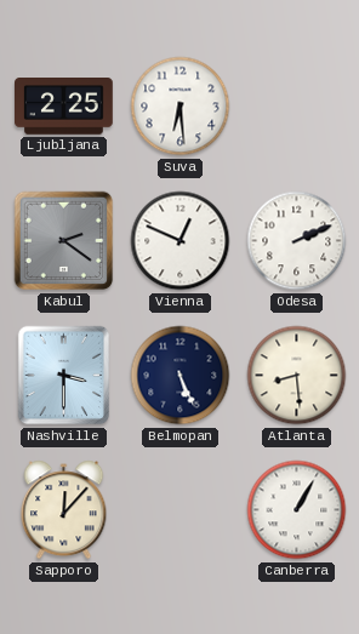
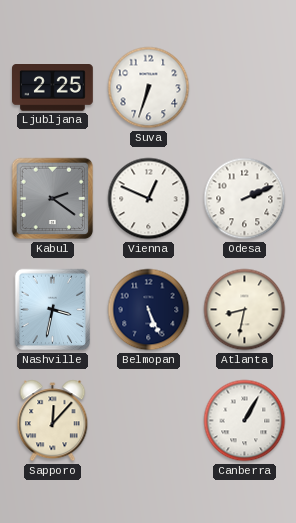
Suva: 6:29 -> 6:33 (149, 88)
Nashville: 3:30 -> 3:32 (53, 310)
Atlanta: 8:29 -> 8:32 (245, 310)
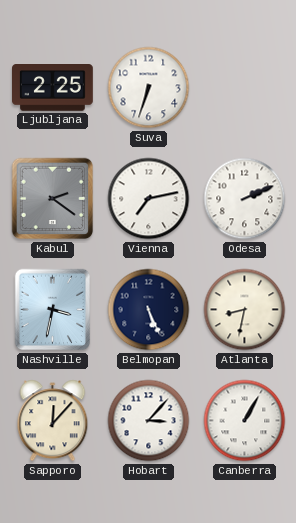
Vienna: 12:49 -> 7:13 (149, 199)
Hobart: none -> 3:07 (149, 421)
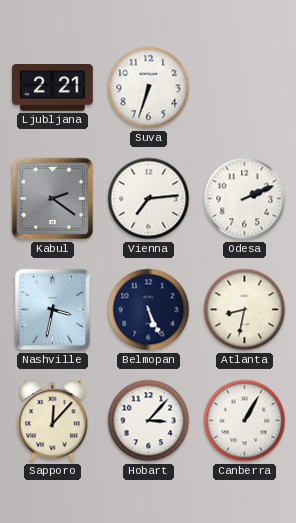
Ljubljana: 2:25 -> 2:21 (53, 88)
Vienna: 7:13 -> 7:14 (149, 199)
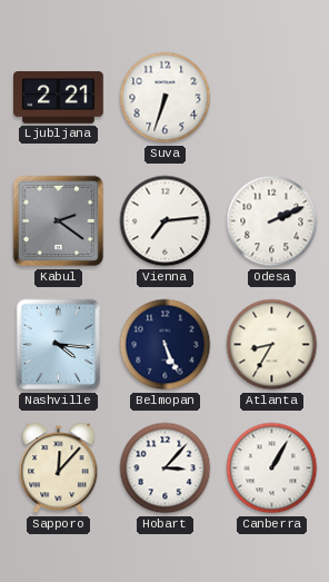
Nashville: 3:32 -> 4:16 (59, 345)
Atlanta: 8:32 -> 8:35 (272, 345)
